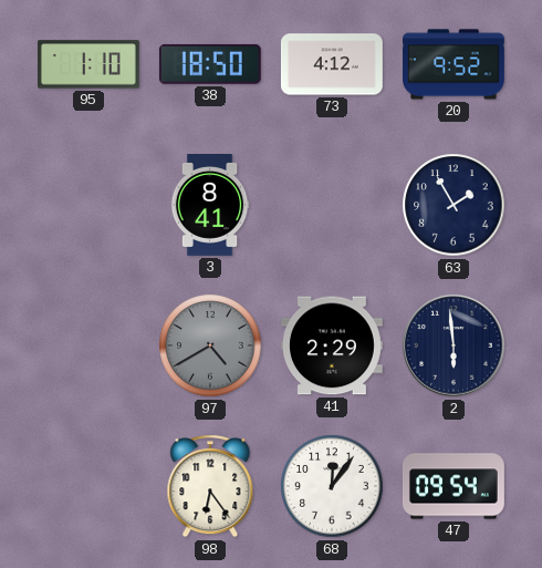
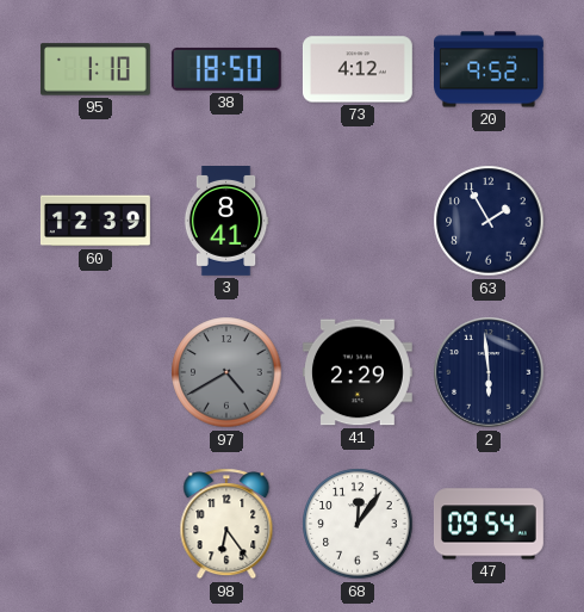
60: none -> 12:39 (95, 221)
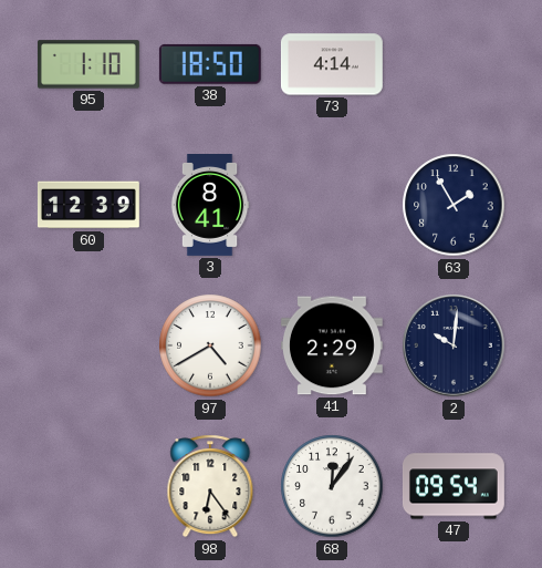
73: 4:12 -> 4:14 (332, 64)
20: 9:52 -> none (490, 69)
97 dial: grey -> white (210, 345)
2: 5:59 -> 10:01 (454, 345)
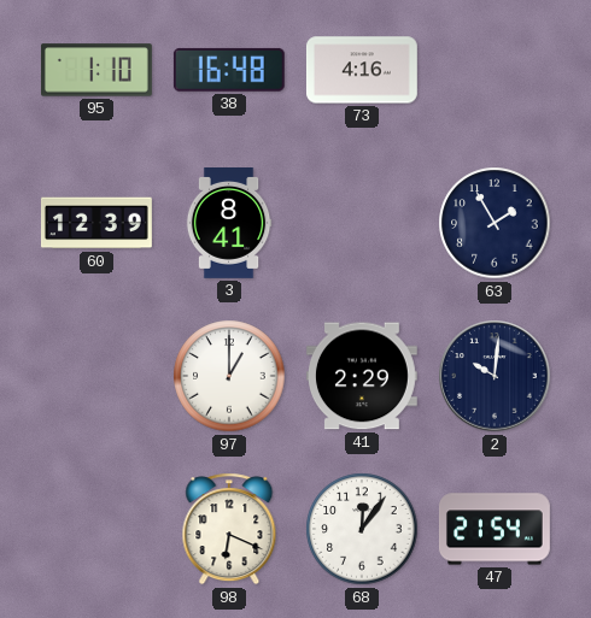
38: 18:50 -> 16:48 (229, 70)
73: 4:14 -> 4:16 (362, 70)
97: 4:40 -> 1:00 (229, 376)
98: 6:24 -> 6:19 (229, 529)
47: 09:54 -> 21:54 (495, 529)
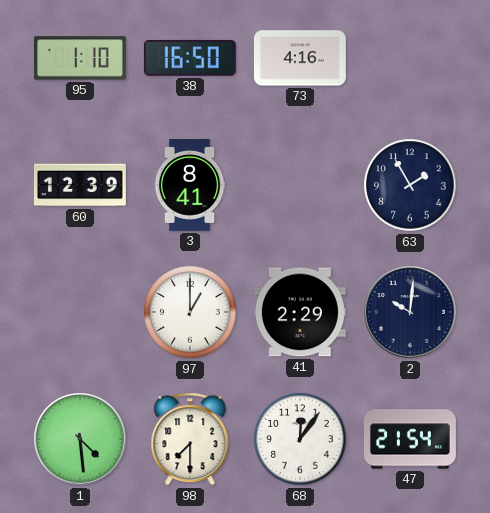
38: 16:48 -> 16:50 (190, 58)
1: none -> 4:29 (80, 439)
98: 6:19 -> 7:30 (190, 439)
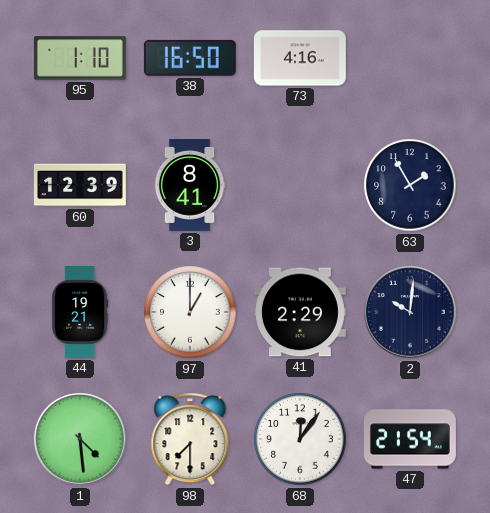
44: none -> 19:21 (80, 313)
